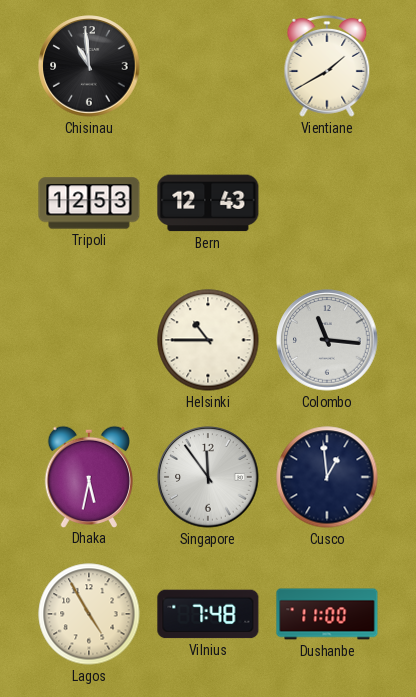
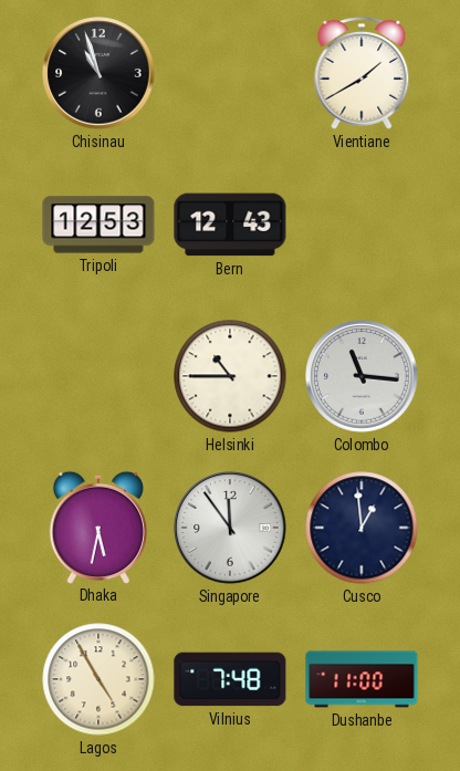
Chisinau: 10:59 -> 10:57 (98, 73)
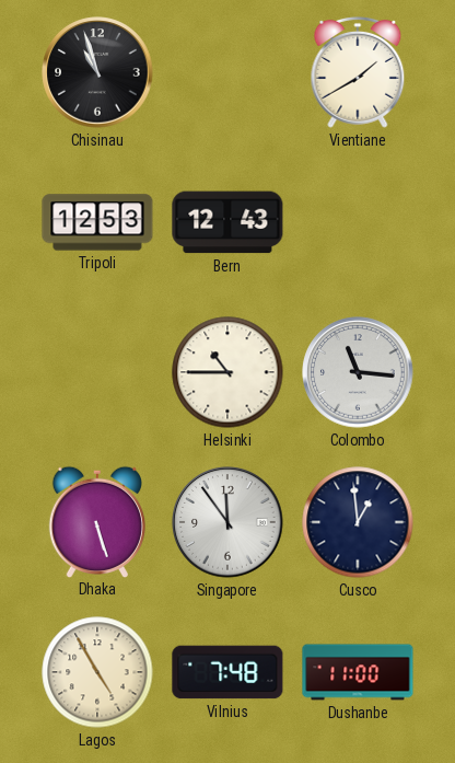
Dhaka: 5:32 -> 5:27 (96, 521)
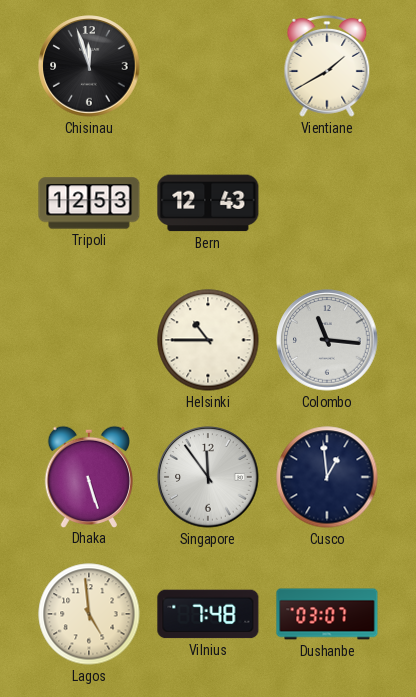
Chisinau: 10:57 -> 11:57 (89, 66)
Lagos: 4:55 -> 4:59 (89, 614)
Dushanbe: 11:00 -> 03:07 (327, 614)
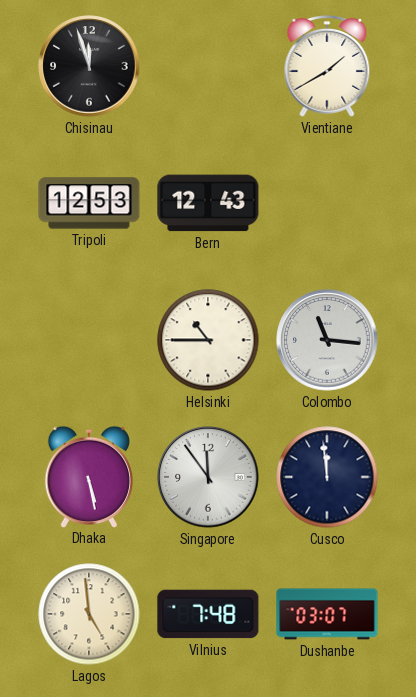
Dhaka: 5:27 -> 5:28 (88, 476)
Cusco: 12:59 -> 11:59 (327, 477)
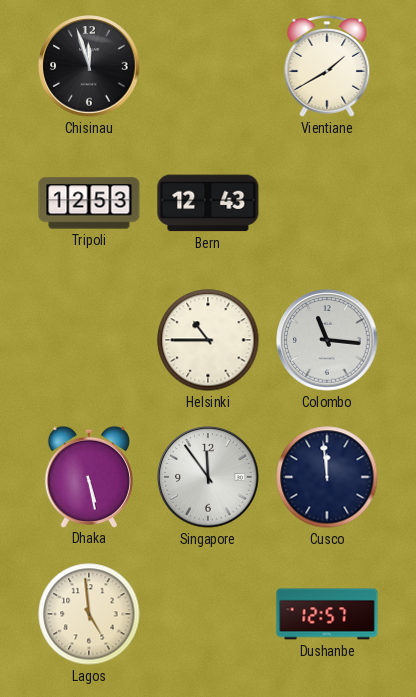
Vilnius: 7:48 -> none (208, 614)
Dushanbe: 03:07 -> 12:57 (327, 614)
